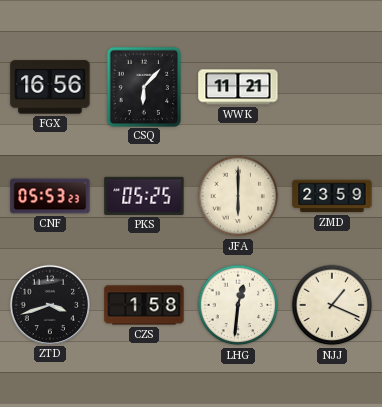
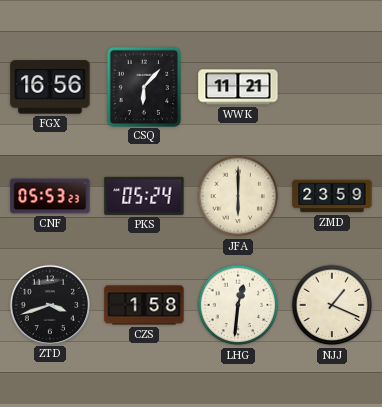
PKS: 05:25 -> 05:24 (144, 196)
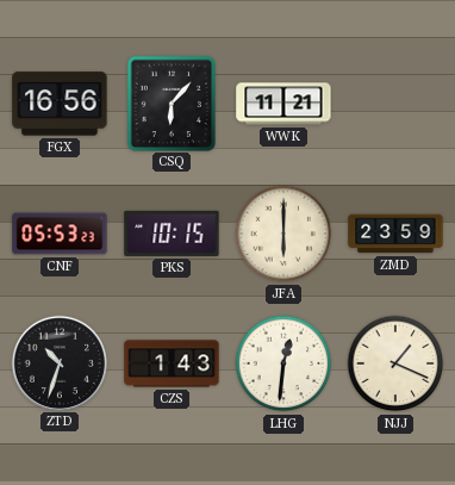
PKS: 05:24 -> 10:15 (172, 234)
ZTD: 3:42 -> 10:33 (58, 362)
CZS: 1:58 -> 1:43 (172, 363)
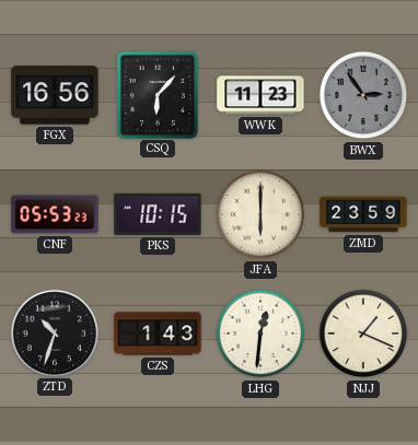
WWK: 11:21 -> 11:23 (260, 95)
BWX: none -> 2:54 (363, 95)
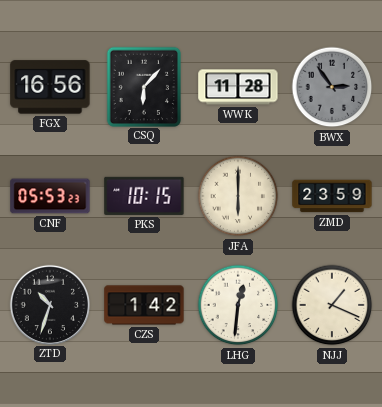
WWK: 11:23 -> 11:28 (238, 87)
CZS: 1:43 -> 1:42 (144, 305)
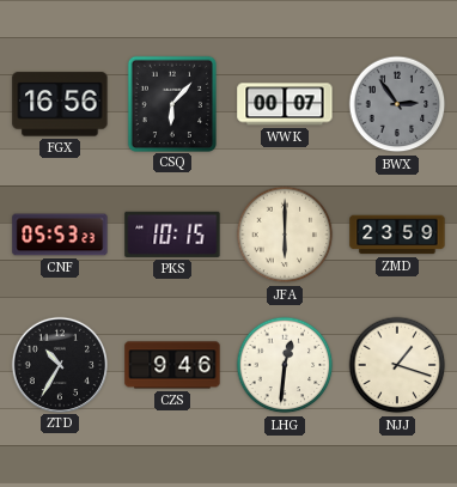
WWK: 11:28 -> 00:07 (285, 104)
ZTD: 10:33 -> 10:35 (59, 364)
CZS: 1:42 -> 9:46 (172, 365)
NJJ: 1:19 -> 1:18 (397, 365)
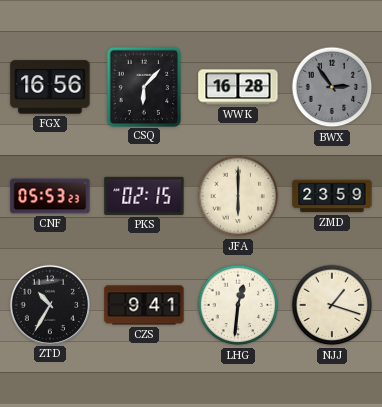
WWK: 00:07 -> 16:28 (238, 87)
PKS: 10:15 -> 02:15 (144, 196)
CZS: 9:46 -> 9:41 (144, 305)
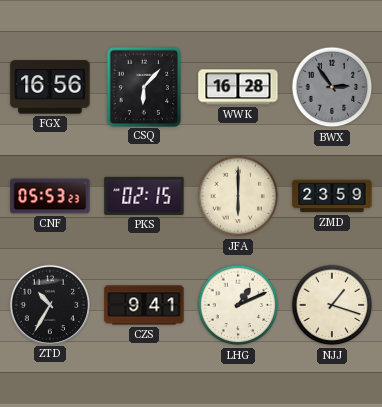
LHG: 12:31 -> 1:11 (238, 305)
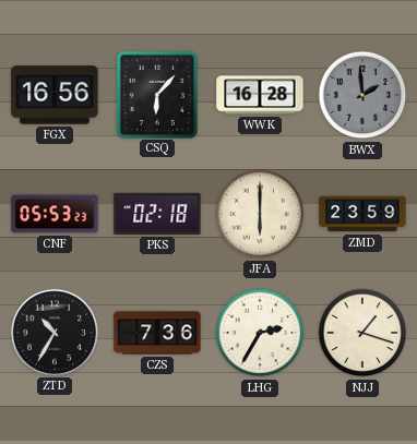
BWX: 2:54 -> 1:59 (362, 95)
PKS: 02:15 -> 02:18 (157, 214)
CZS: 9:41 -> 7:36 (157, 333)
LHG: 1:11 -> 2:35 (260, 333)
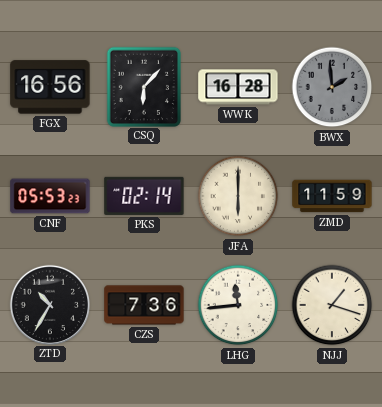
PKS: 02:18 -> 02:14 (144, 196)
ZMD: 23:59 -> 11:59 (332, 196)
LHG: 2:35 -> 11:44 (238, 305)
